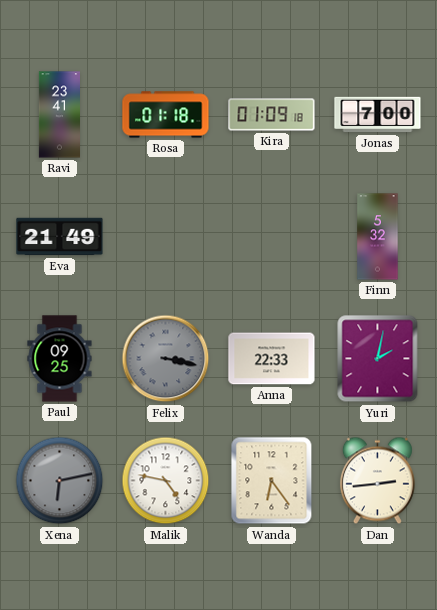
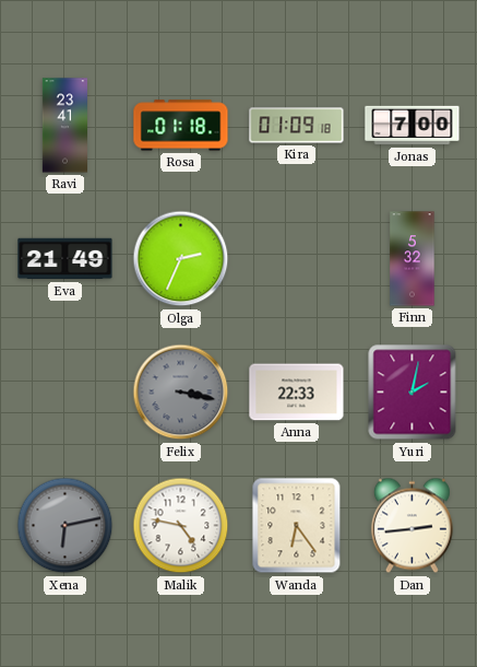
Olga: none -> 2:34 (181, 259)
Paul: 09:25 -> none (60, 359)
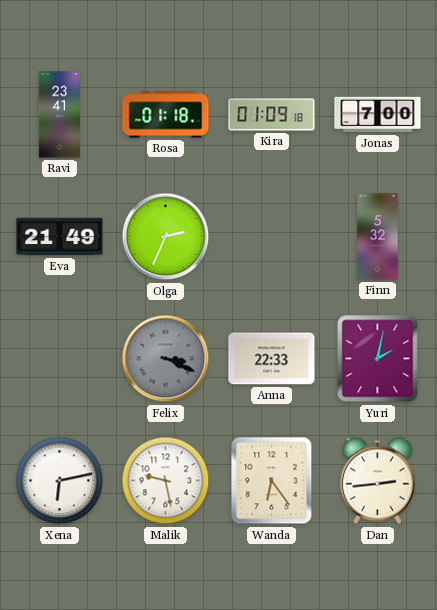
Felix: 3:17 -> 3:19 (166, 359)
Xena dial: grey -> white (60, 481)
Malik: 4:47 -> 9:28 (166, 481)
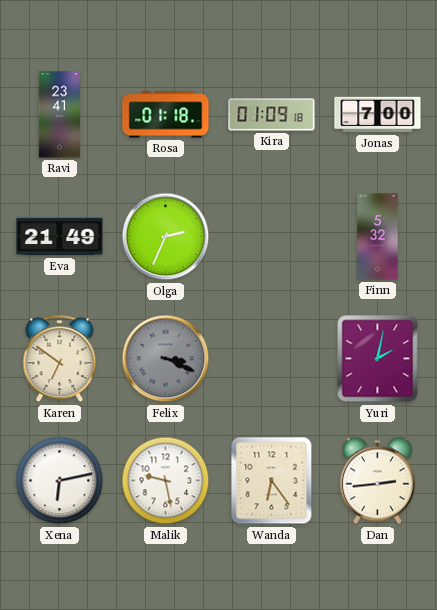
Karen: none -> 6:51 (60, 359)
Anna: 22:33 -> none (272, 359)
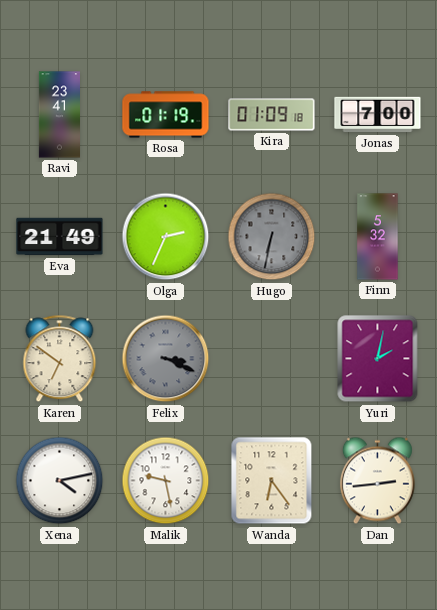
Rosa: 01:18 -> 01:19 (166, 115)
Hugo: none -> 6:32 (272, 237)
Xena: 6:13 -> 4:13 (60, 481)
